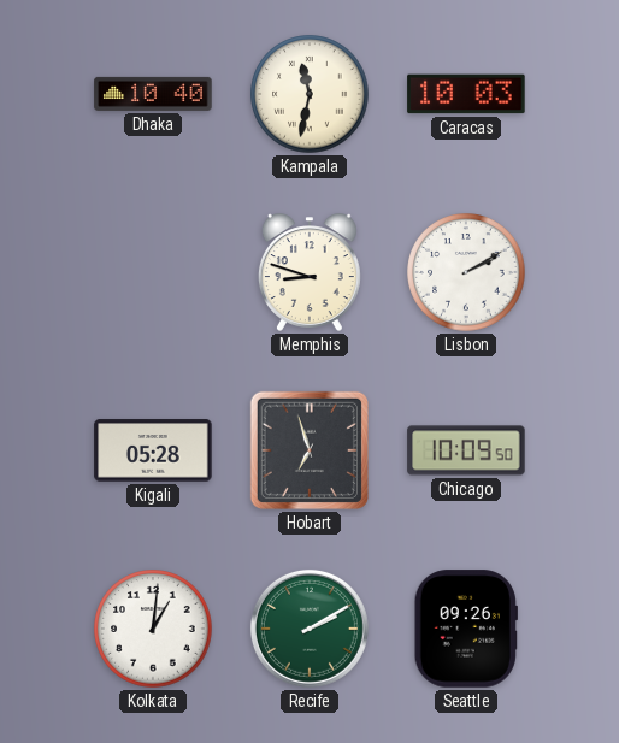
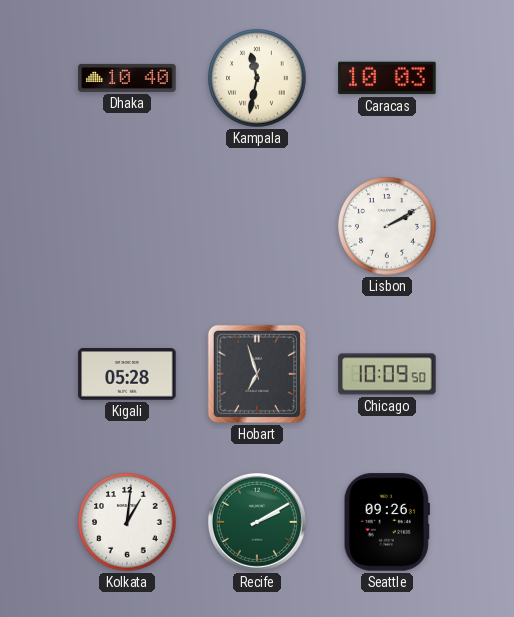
Memphis: 8:48 -> none (309, 272)
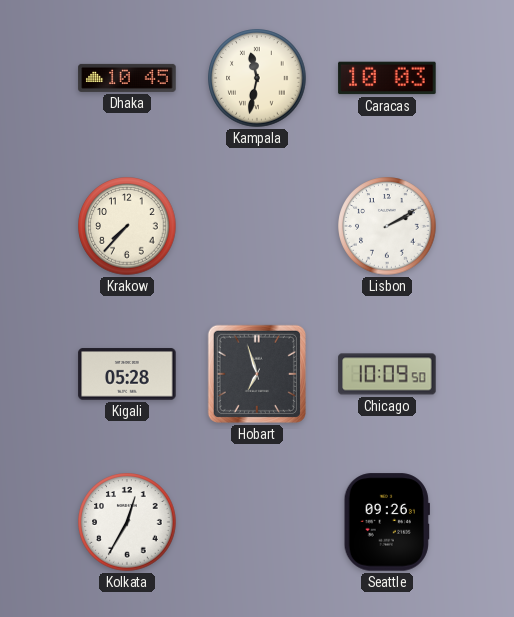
Dhaka: 10:40 -> 10:45 (127, 78)
Krakow: none -> 7:37 (127, 226)
Kolkata: 1:01 -> 12:35 (127, 522)
Recife: 2:10 -> none (257, 522)
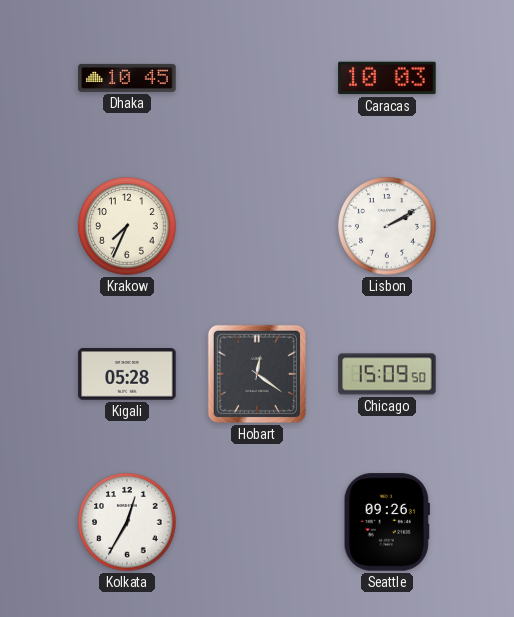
Kampala: 11:32 -> none (257, 78)
Krakow: 7:37 -> 7:34 (127, 226)
Hobart: 6:57 -> 12:21 (257, 374)
Chicago: 10:09 -> 15:09 (387, 374)
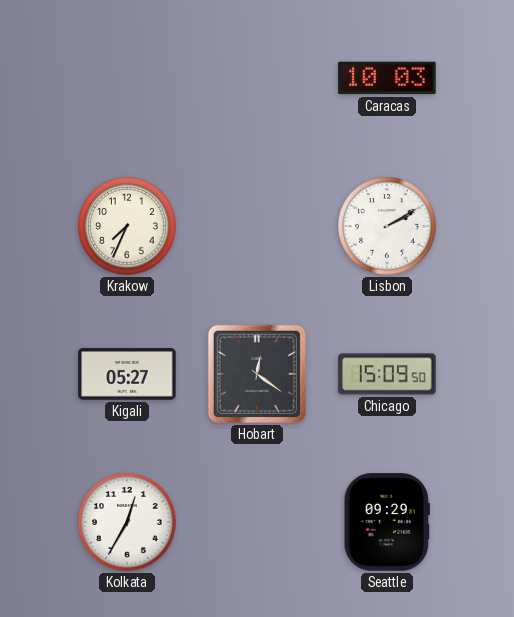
Dhaka: 10:45 -> none (127, 78)
Kigali: 05:28 -> 05:27 (127, 374)
Seattle: 09:26 -> 09:29 (387, 522)
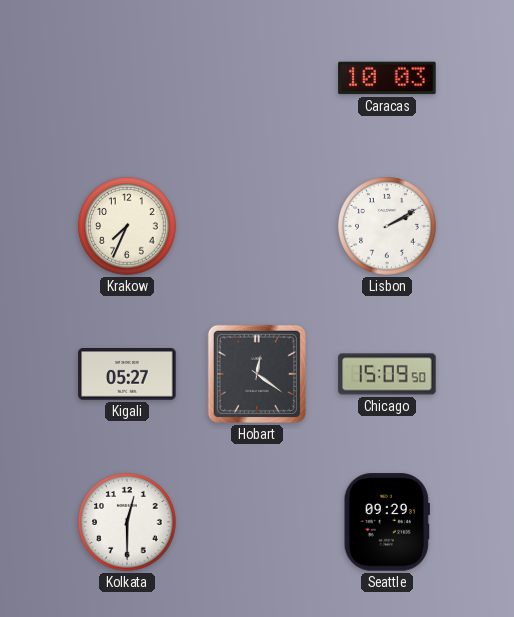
Kolkata: 12:35 -> 12:30 (127, 522)
